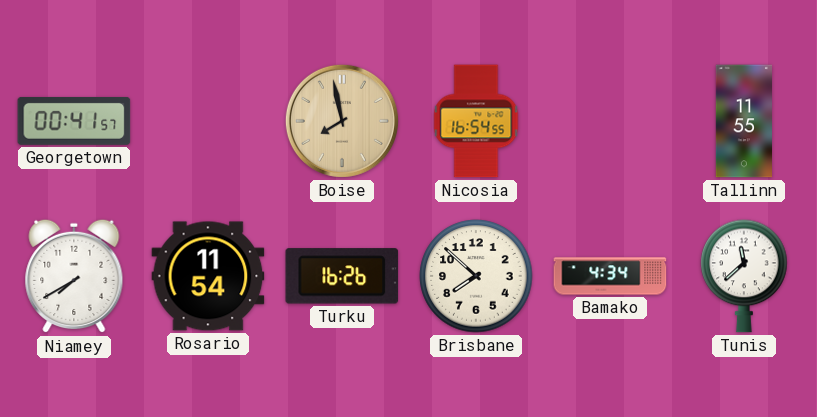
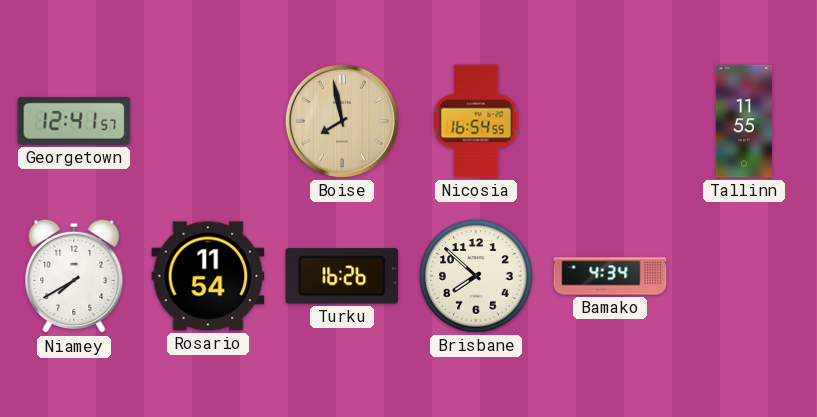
Georgetown: 00:41 -> 12:41 (74, 121)
Tunis: 11:38 -> none (744, 276)
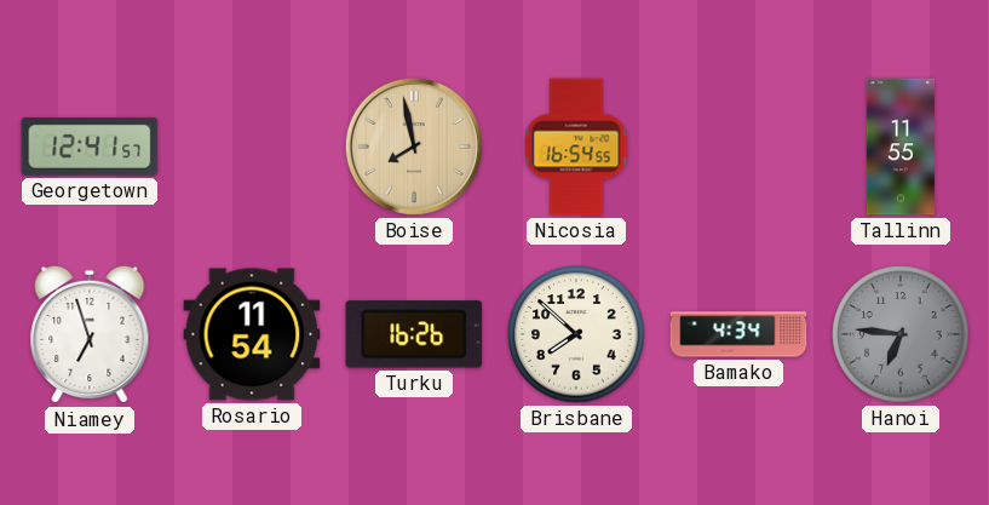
Niamey: 7:40 -> 6:57 (90, 334)
Hanoi: none -> 6:46 (901, 334)
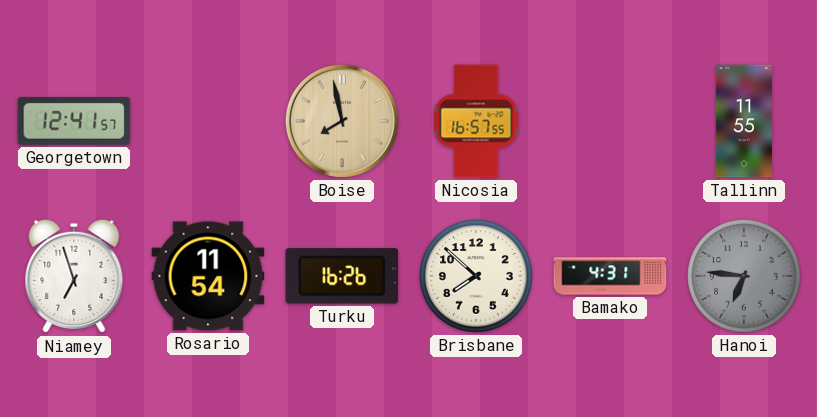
Nicosia: 16:54 -> 16:57 (476, 121)
Bamako: 4:34 -> 4:31 (610, 276)
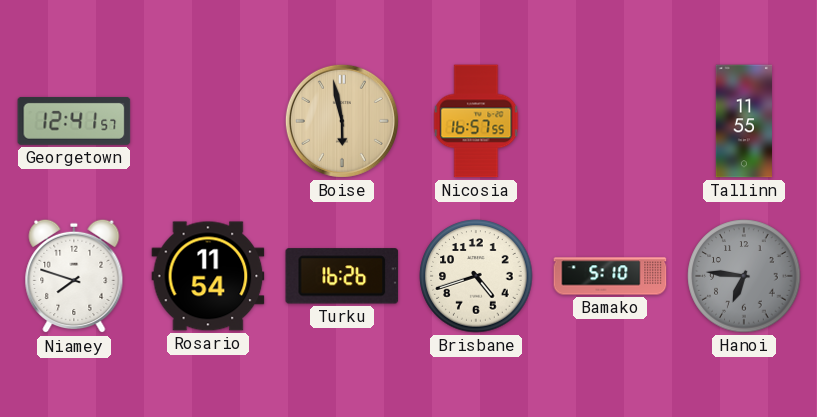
Boise: 7:58 -> 5:58 (342, 121)
Niamey: 6:57 -> 7:48 (74, 276)
Brisbane: 7:52 -> 4:42 (476, 276)
Bamako: 4:31 -> 5:10 (610, 276)
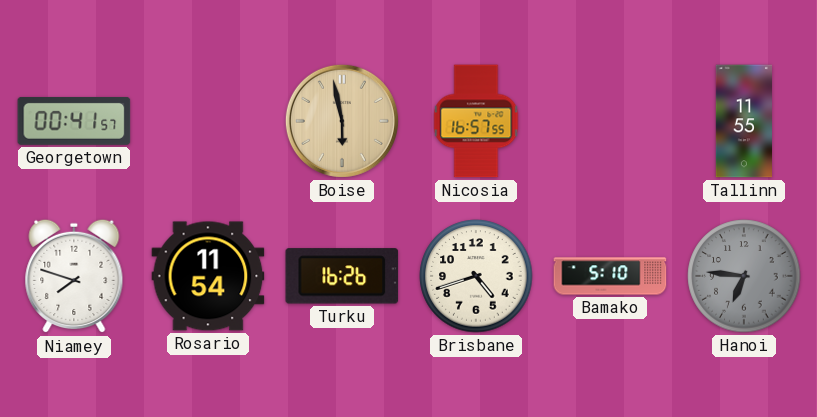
Georgetown: 12:41 -> 00:41 (74, 121)
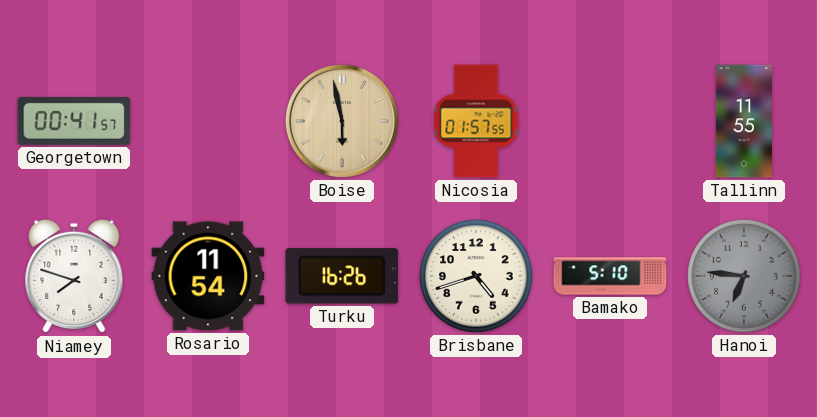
Nicosia: 16:57 -> 01:57 (476, 121)
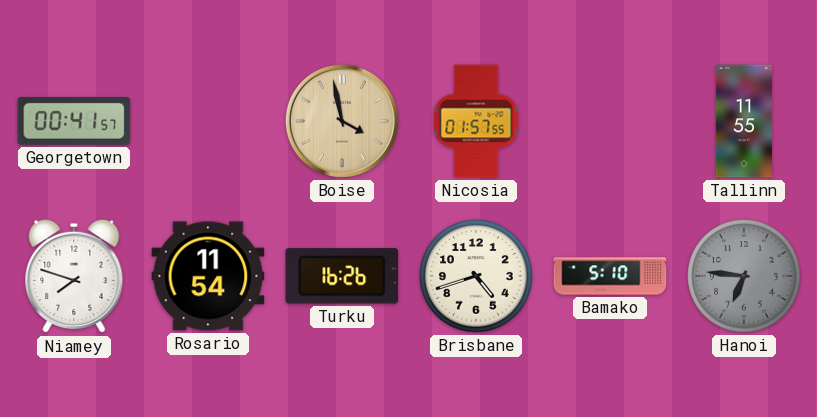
Boise: 5:58 -> 3:58 (342, 121)
